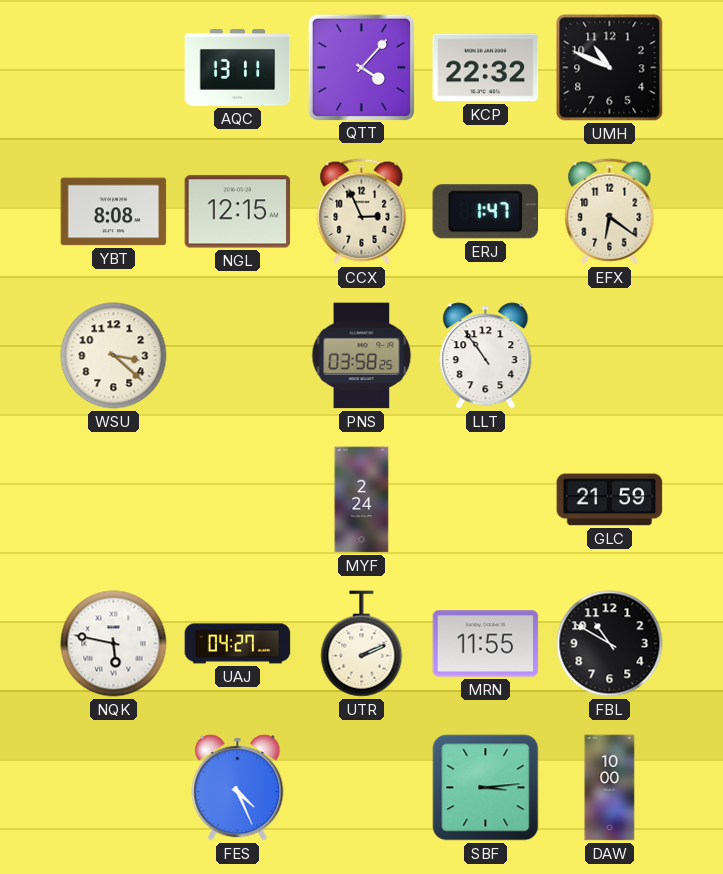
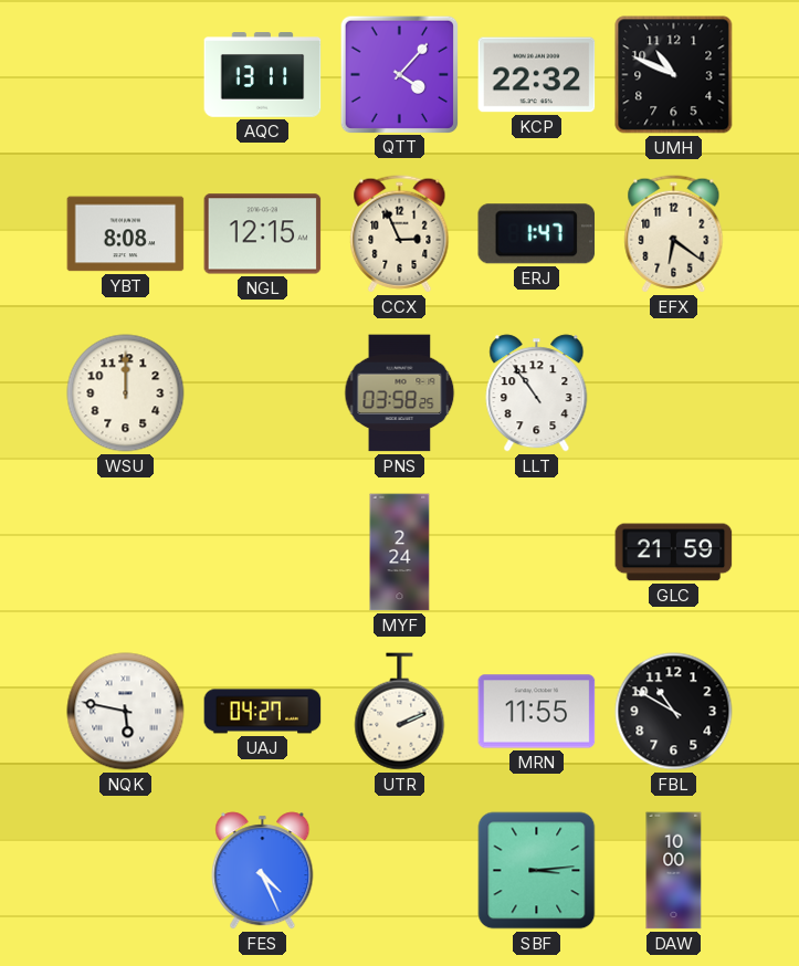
WSU: 3:22 -> 12:00 (126, 393)
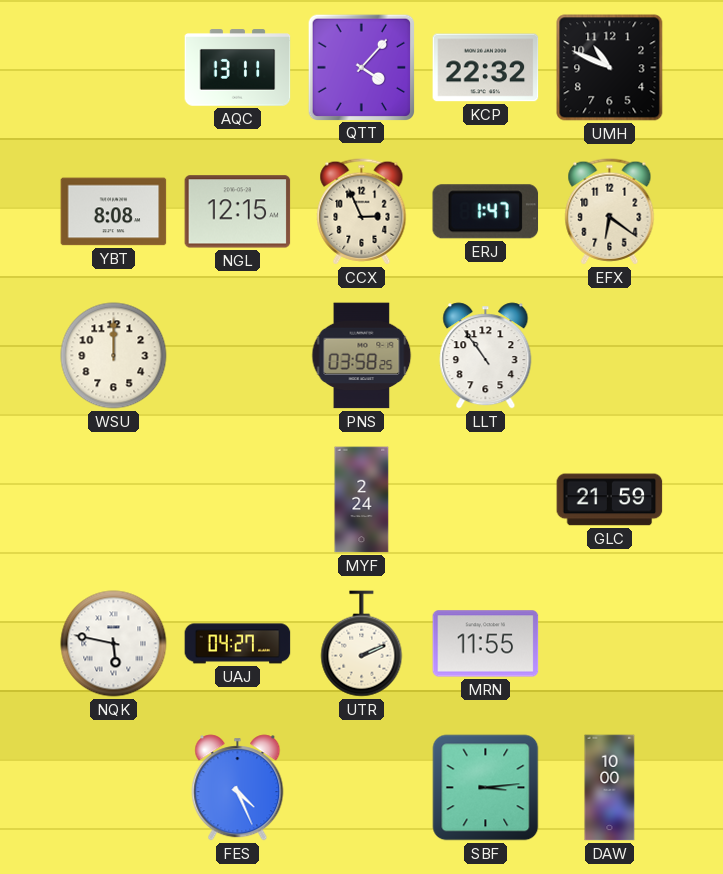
FBL: 10:50 -> none (674, 712)
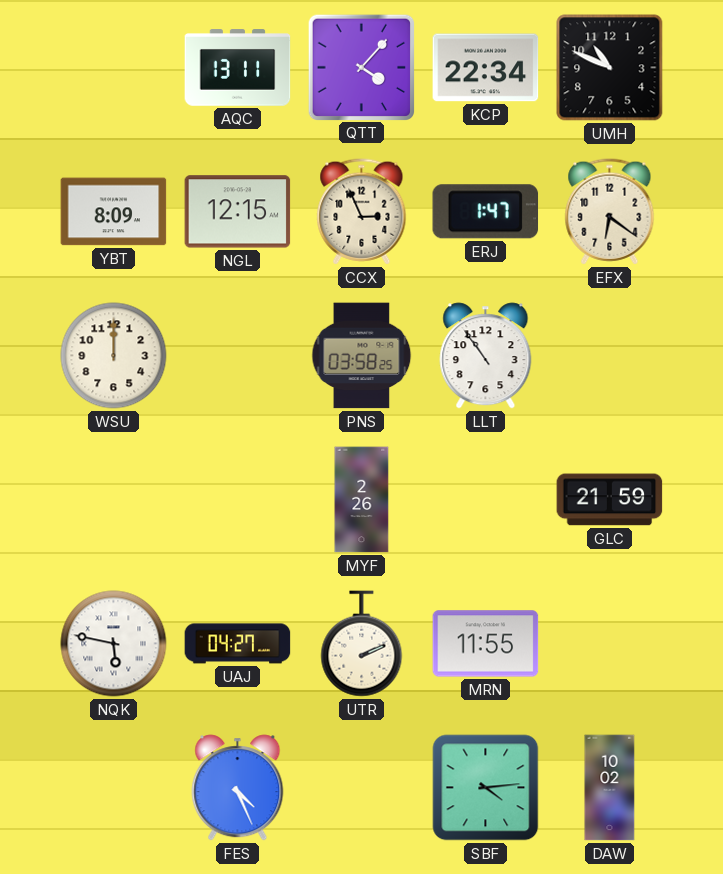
KCP: 22:32 -> 22:34 (486, 68)
YBT: 8:08 -> 8:09 (114, 212)
MYF: 2:24 -> 2:26 (362, 500)
SBF: 3:14 -> 4:14 (486, 788)
DAW: 10:00 -> 10:02 (610, 788)
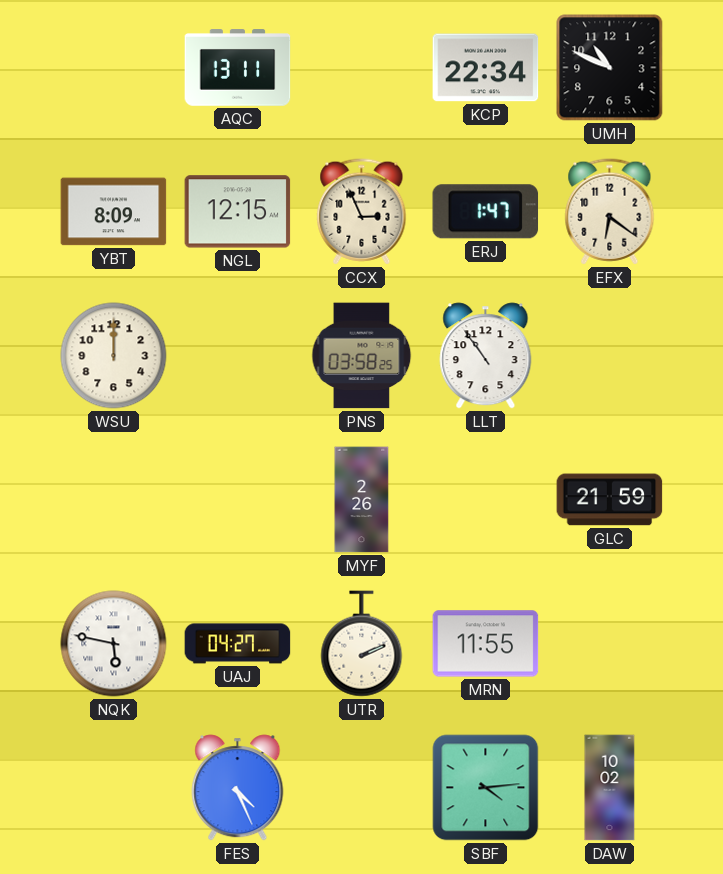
QTT: 4:07 -> none (361, 67)
